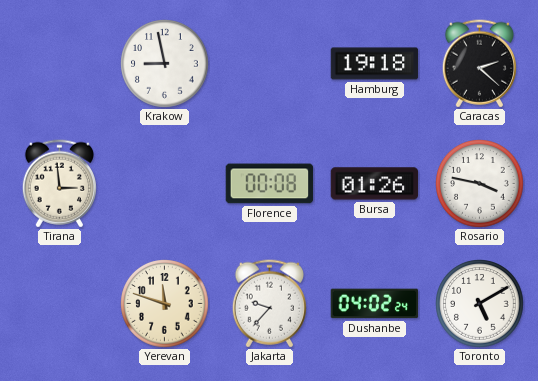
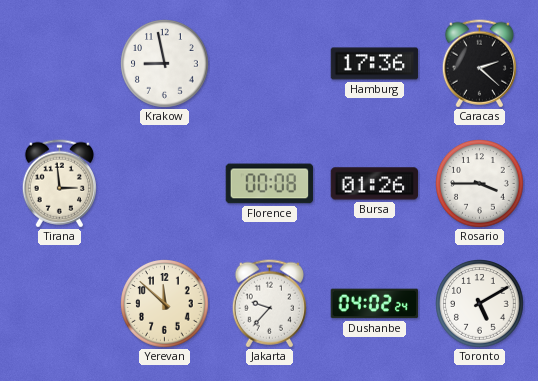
Hamburg: 19:18 -> 17:36 (375, 64)
Rosario: 3:47 -> 3:45 (480, 184)
Yerevan: 11:48 -> 11:52 (165, 304)
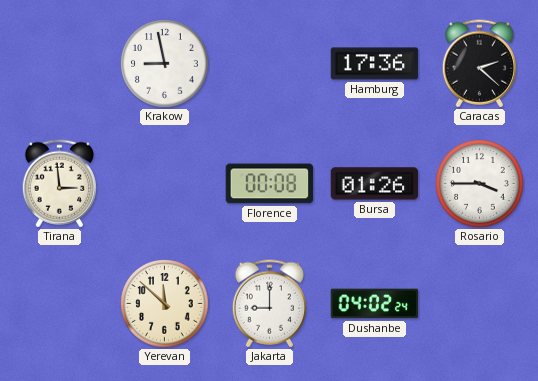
Jakarta: 9:37 -> 9:00 (269, 304)
Toronto: 5:10 -> none (480, 304)
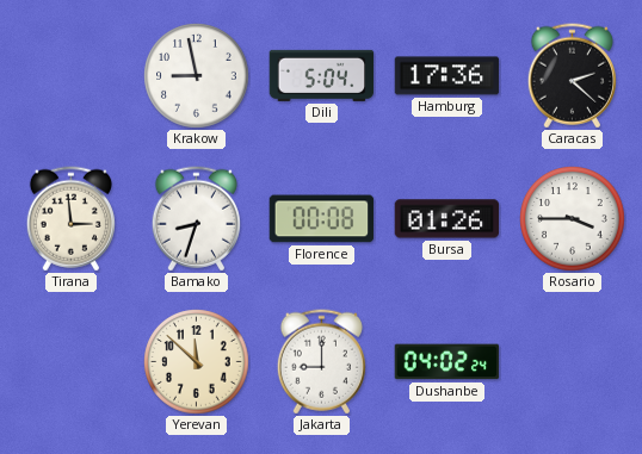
Dili: none -> 5:04 (322, 75)
Bamako: none -> 8:33 (196, 219)
